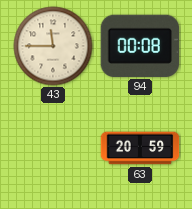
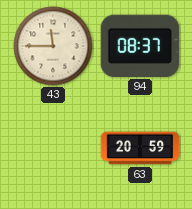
94: 00:08 -> 08:37 (140, 46)
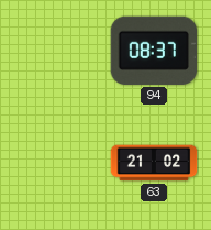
43: 11:45 -> none (53, 46)
63: 20:59 -> 21:02 (154, 163)
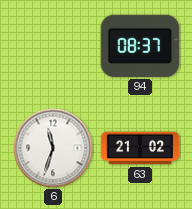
6: none -> 11:33 (53, 148)
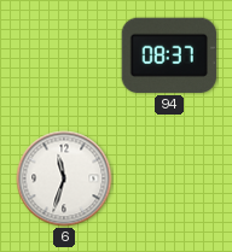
63: 21:02 -> none (140, 148)
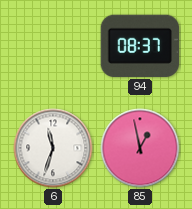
85: none -> 12:58 (140, 148)
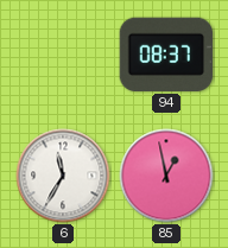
6: 11:33 -> 11:35 (63, 176)
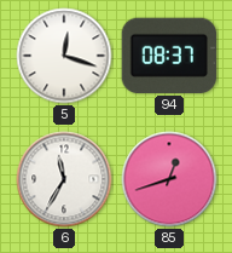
5: none -> 12:18 (64, 56)
85: 12:58 -> 12:42 (169, 179)
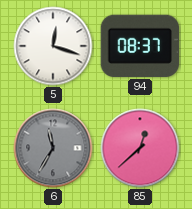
6 dial: white -> grey (53, 148)
85: 12:42 -> 12:38 (140, 148)
